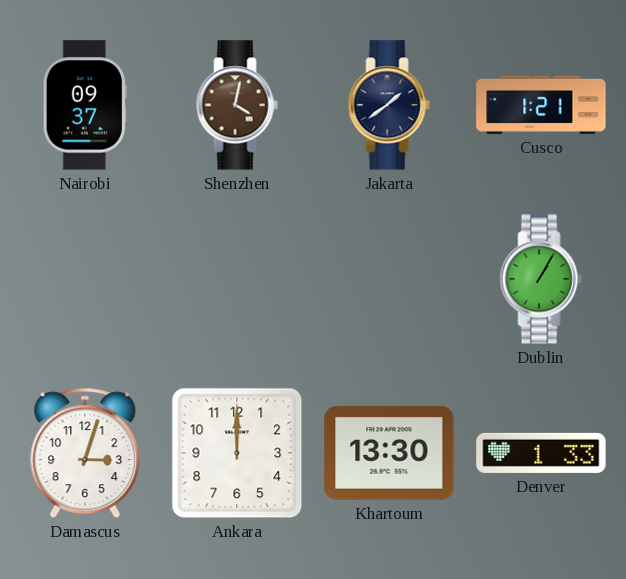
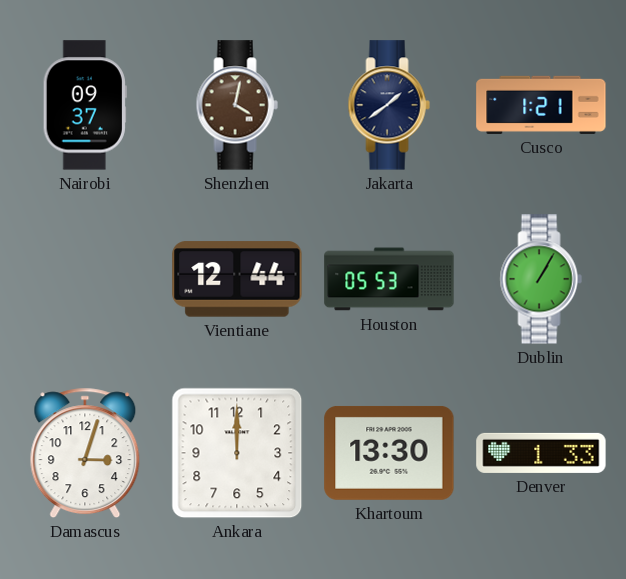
Vientiane: none -> 12:44 (237, 279)
Houston: none -> 05:53 (389, 279)
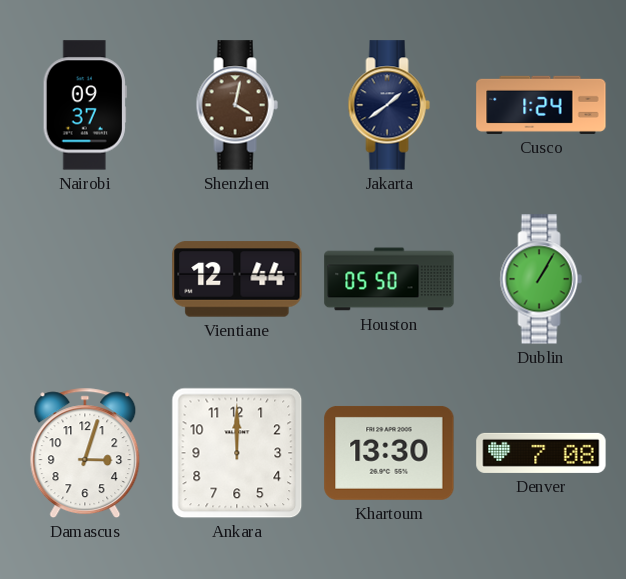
Cusco: 1:21 -> 1:24 (541, 105)
Houston: 05:53 -> 05:50 (389, 279)
Denver: 1:33 -> 7:08 (541, 453)
